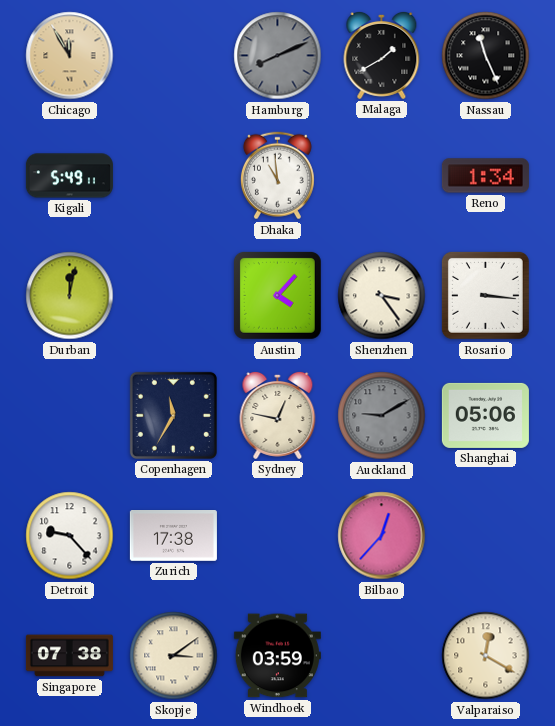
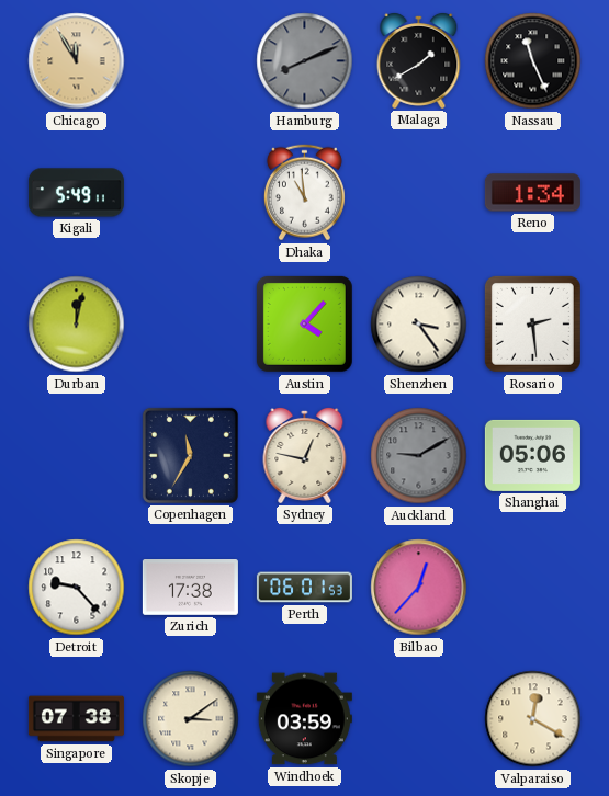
Rosario: 3:16 -> 2:29 (532, 323)
Perth: none -> 06:01 (304, 588)
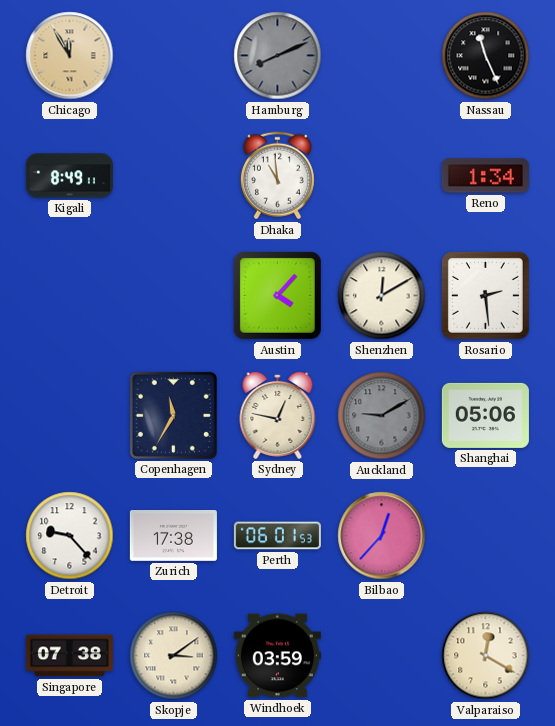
Malaga: 1:40 -> none (419, 60)
Kigali: 5:49 -> 8:49 (69, 176)
Durban: 12:02 -> none (77, 325)
Shenzhen: 3:24 -> 12:10 (382, 296)
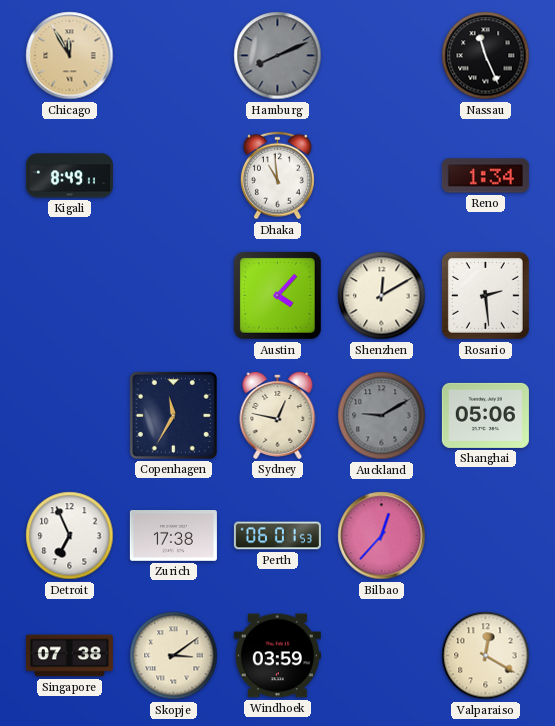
Detroit: 9:23 -> 6:56 (70, 536)
